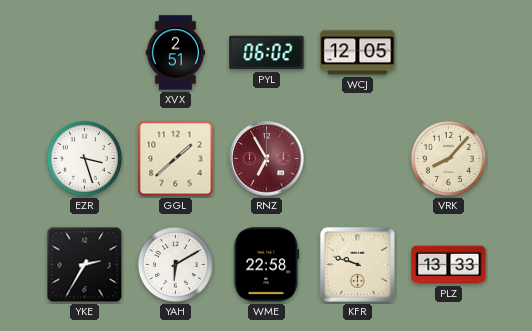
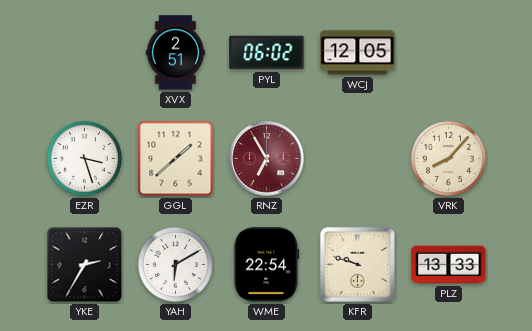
WME: 22:58 -> 22:54 (267, 265)
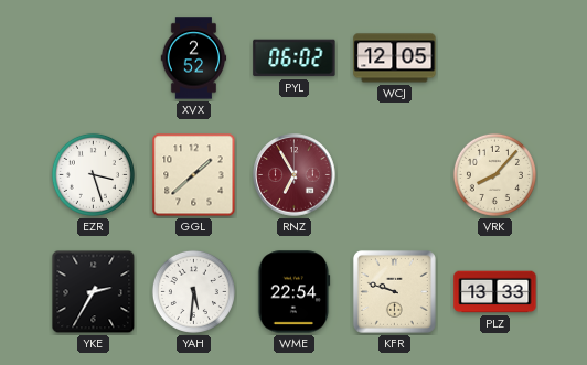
XVX: 2:51 -> 2:52 (194, 58)
YAH: 6:10 -> 5:31 (193, 291)
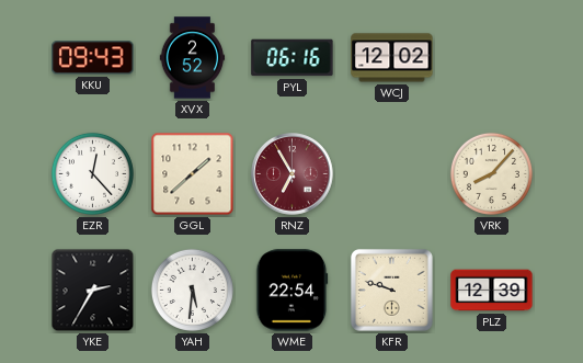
KKU: none -> 09:43 (93, 58)
PYL: 06:02 -> 06:16 (293, 58)
WCJ: 12:05 -> 12:02 (392, 58)
EZR: 3:27 -> 12:23 (92, 173)
PLZ: 13:33 -> 12:39 (492, 291)
